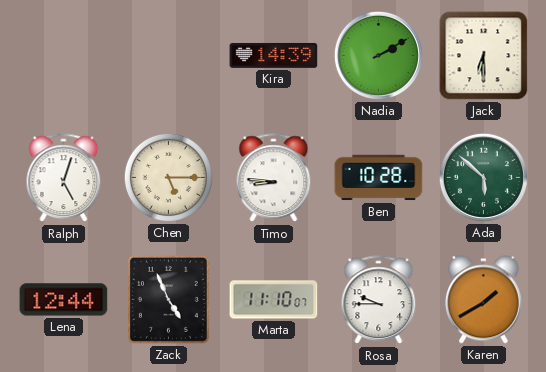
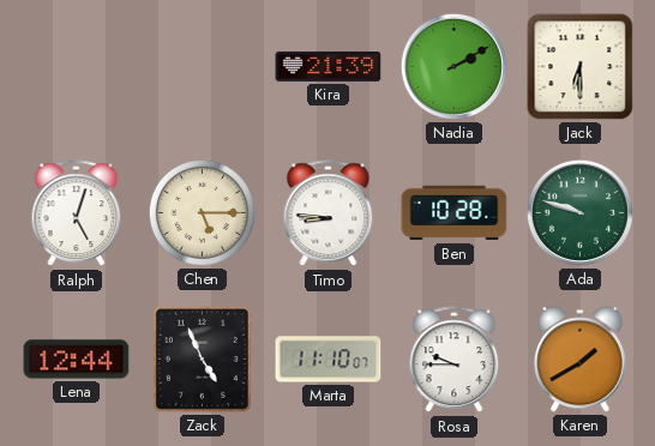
Kira: 14:39 -> 21:39 (329, 67)
Ada: 5:52 -> 9:48 (579, 212)
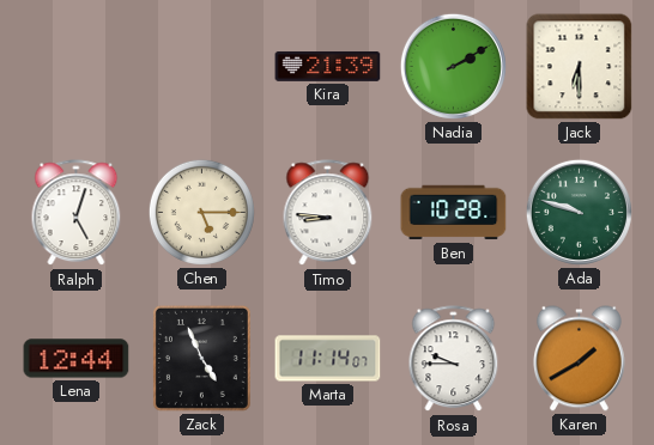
Marta: 11:10 -> 11:14 (328, 359)
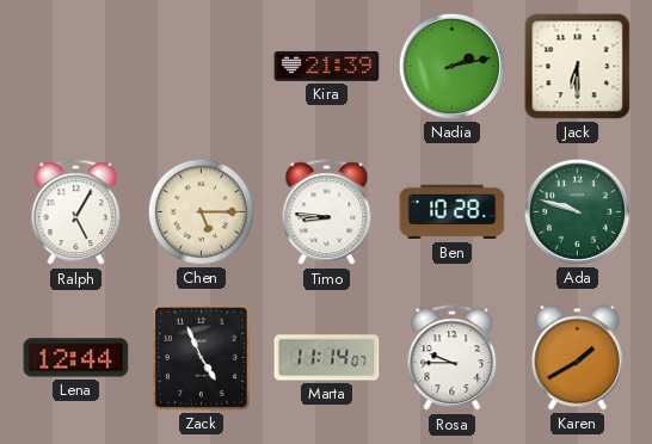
Nadia: 2:10 -> 2:13 (451, 66)
Ralph: 5:03 -> 5:05 (76, 212)
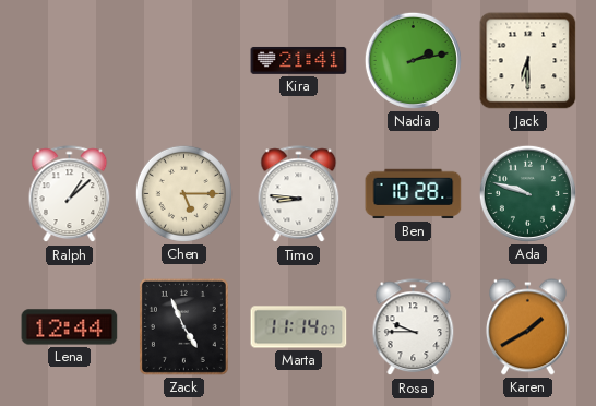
Kira: 21:39 -> 21:41 (299, 61)
Ralph: 5:05 -> 1:08 (70, 194)
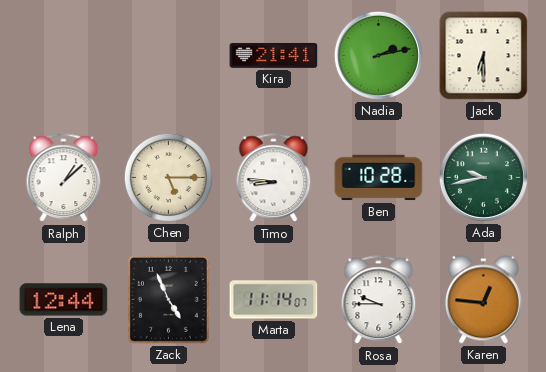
Ada: 9:48 -> 9:43 (483, 177)
Karen: 1:40 -> 12:46 (483, 300)
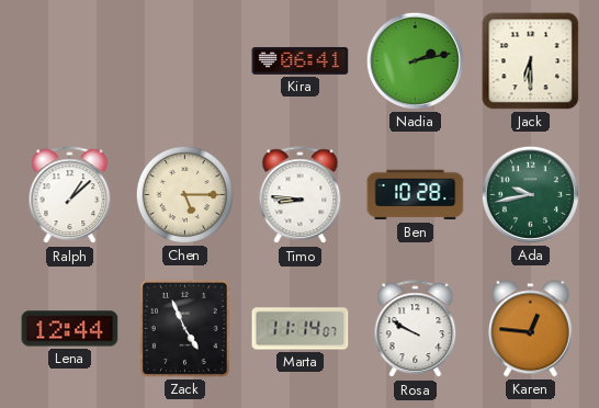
Kira: 21:41 -> 06:41 (301, 61)
Rosa: 9:45 -> 9:50 (416, 329)
